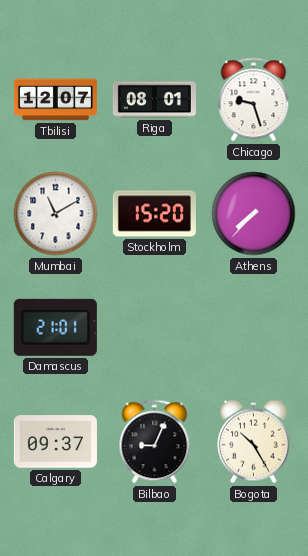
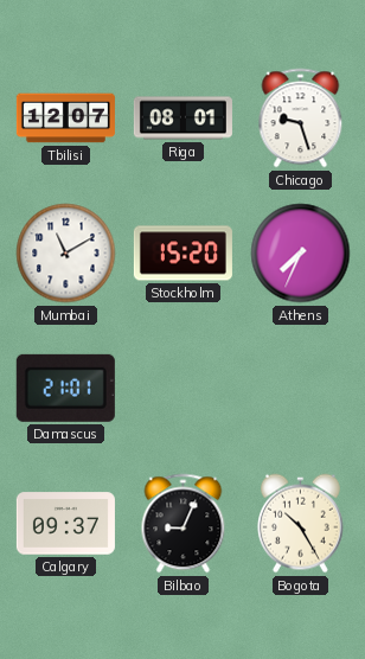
Athens: 7:37 -> 7:34 (301, 254)
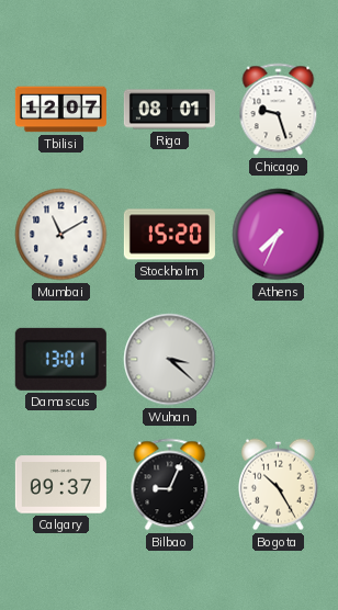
Damascus: 21:01 -> 13:01 (60, 359)
Wuhan: none -> 3:22 (170, 360)
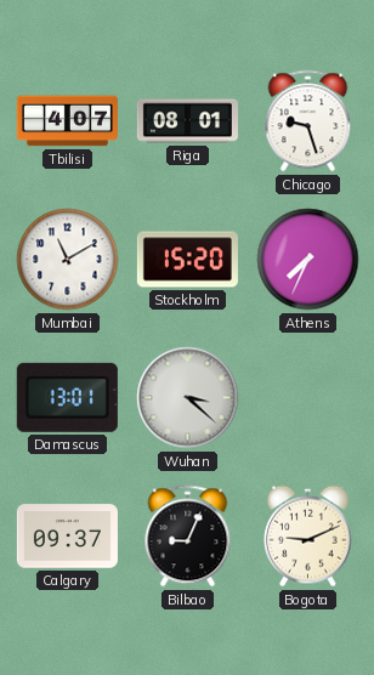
Tbilisi: 12:07 -> 4:07 (67, 121)
Bogota: 10:25 -> 9:11 (307, 537)
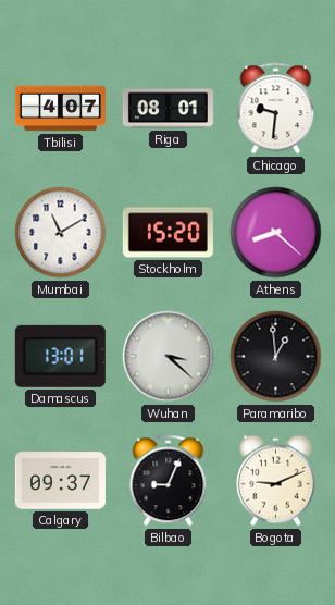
Chicago: 9:27 -> 9:31 (276, 109)
Athens: 7:34 -> 8:22 (276, 233)
Paramaribo: none -> 12:59 (276, 357)
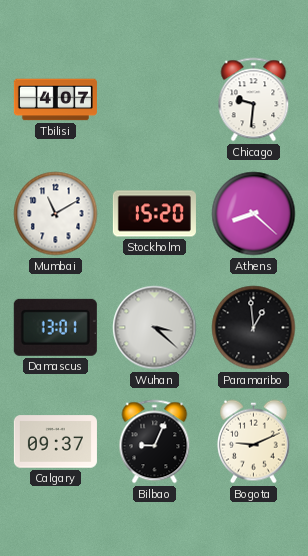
Riga: 08:01 -> none (167, 109)
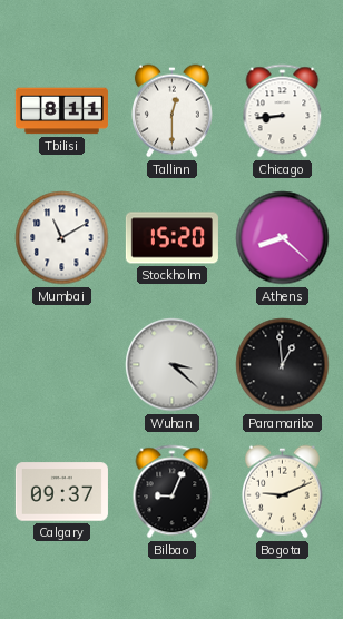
Tbilisi: 4:07 -> 8:11 (61, 111)
Tallinn: none -> 12:30 (171, 111)
Chicago: 9:31 -> 8:44 (283, 111)
Damascus: 13:01 -> none (55, 327)
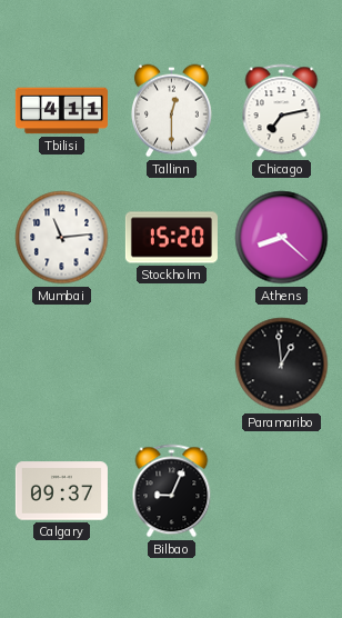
Tbilisi: 8:11 -> 4:11 (61, 111)
Chicago: 8:44 -> 7:13 (282, 111)
Mumbai: 11:10 -> 11:14 (62, 238)
Wuhan: 3:22 -> none (173, 365)
Bogota: 9:11 -> none (282, 492)
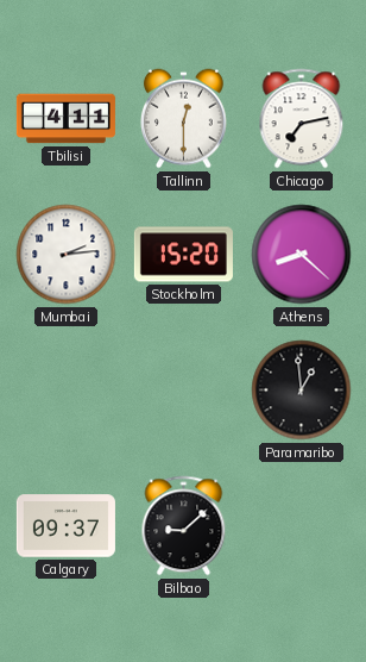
Mumbai: 11:14 -> 2:14 (67, 255)
Bilbao: 9:04 -> 9:08 (184, 526)
